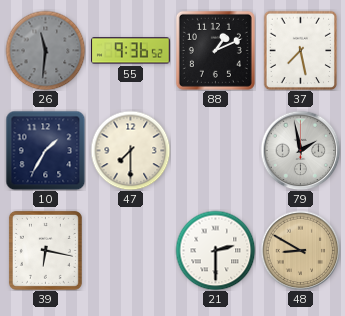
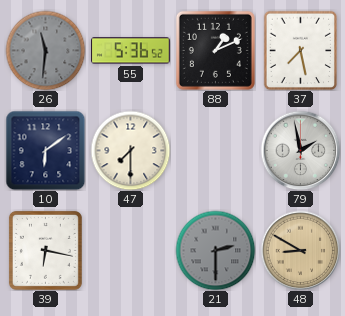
55: 9:36 -> 5:36 (131, 51)
10: 1:35 -> 6:09 (45, 150)
21 dial: white -> grey (215, 250)
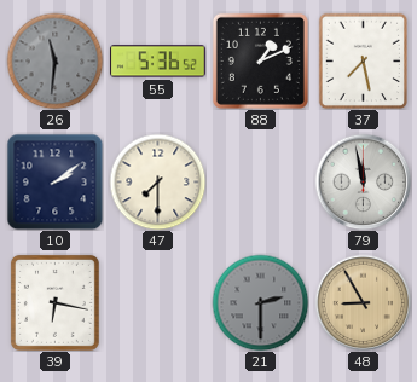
10: 6:09 -> 2:09 (54, 181)
79: 1:58 -> 11:58 (363, 181)
48: 8:50 -> 8:55 (363, 302)
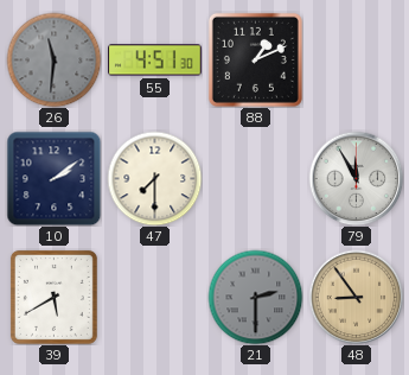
55: 5:36 -> 4:51 (155, 61)
37: 7:28 -> none (364, 60)
79: 11:58 -> 11:55 (356, 178)
39: 6:17 -> 5:40 (53, 297)
48: 8:55 -> 8:54 (356, 297)
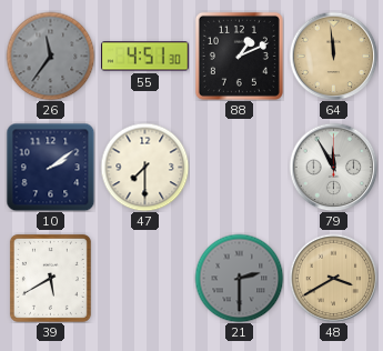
26: 11:31 -> 11:36 (50, 56)
64: none -> 11:59 (333, 56)
48: 8:54 -> 3:40 (333, 278)
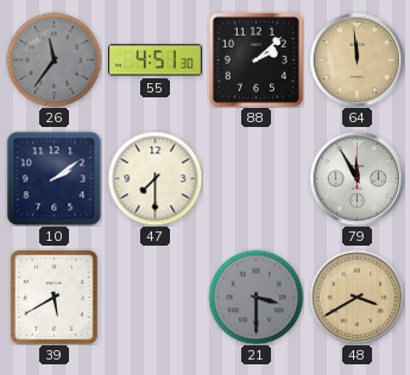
88: 1:11 -> 2:08 (256, 59)
21: 2:30 -> 3:30 (256, 297)
